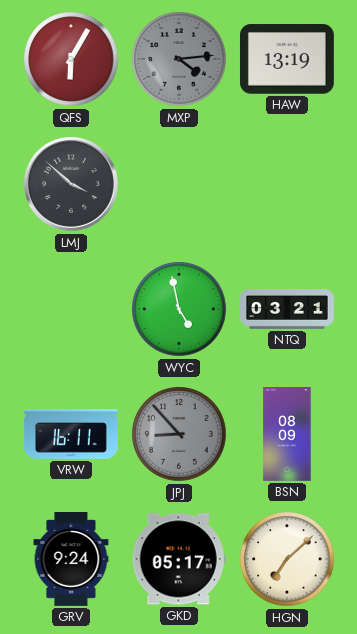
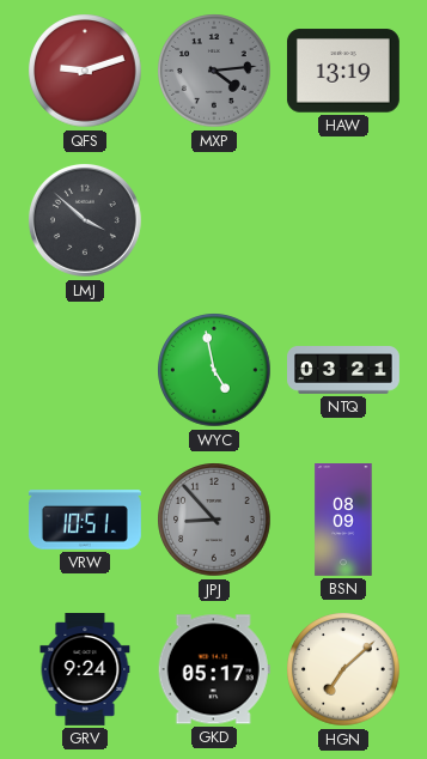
QFS: 6:05 -> 9:12 (85, 71)
VRW: 16:11 -> 10:51 (85, 520)
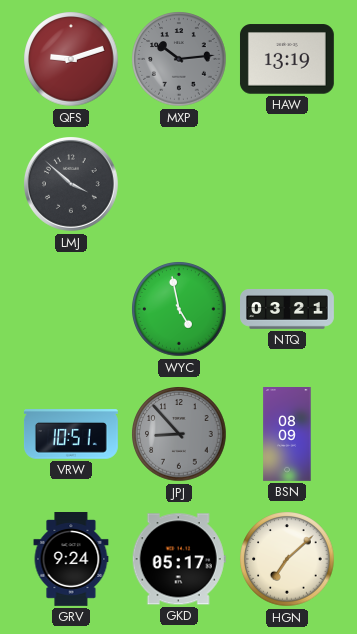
MXP: 4:14 -> 10:14 (179, 59)
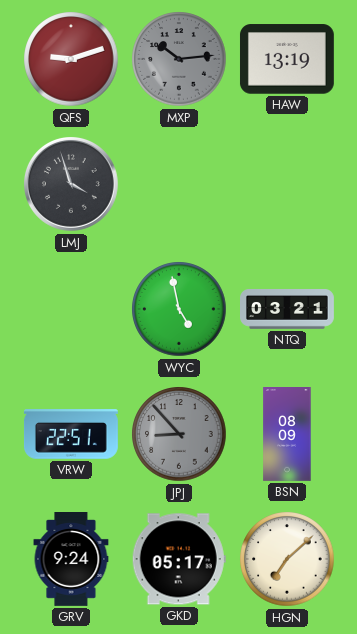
LMJ: 3:52 -> 3:57 (72, 185)
VRW: 10:51 -> 22:51 (71, 434)
